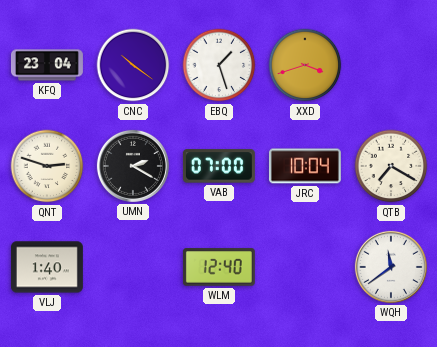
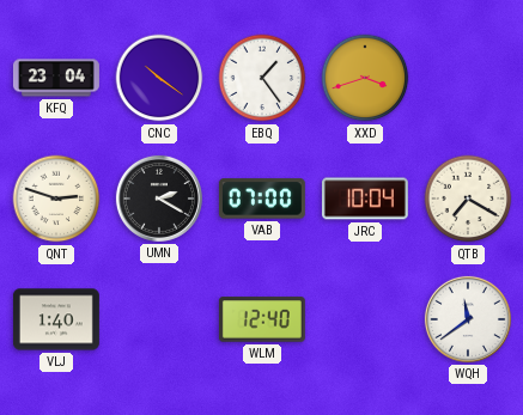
EBQ: 1:27 -> 1:24 (262, 78)
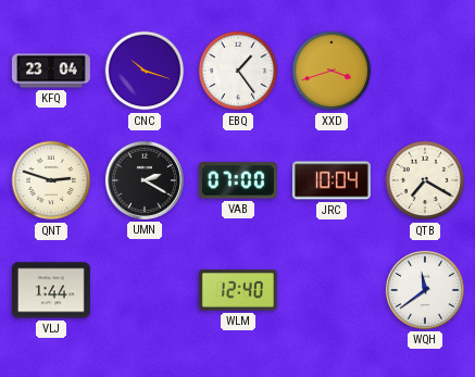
CNC: 10:21 -> 10:18 (145, 71)
VLJ: 1:40 -> 1:44 (51, 290)
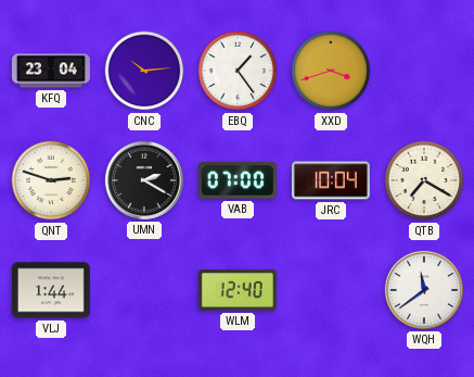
CNC: 10:18 -> 10:14 (144, 71)
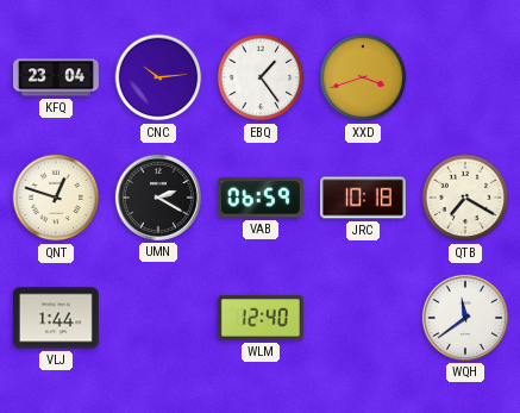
QNT: 2:48 -> 12:48 (56, 198)
VAB: 07:00 -> 06:59 (261, 198)
JRC: 10:04 -> 10:18 (363, 198)
